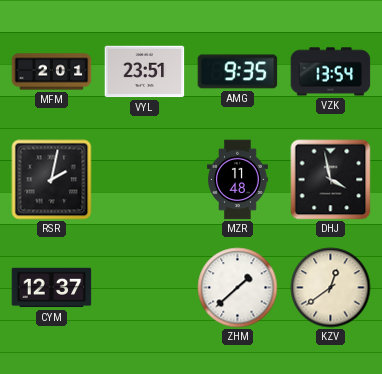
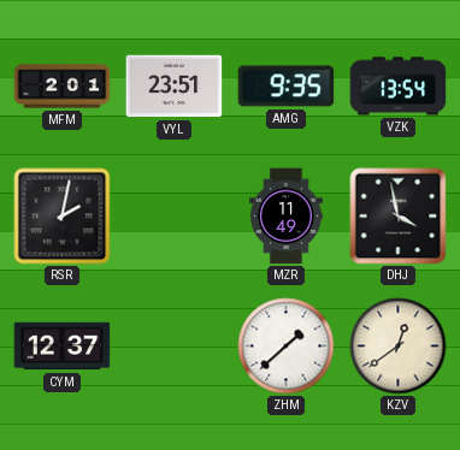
MZR: 11:48 -> 11:49 (287, 217)
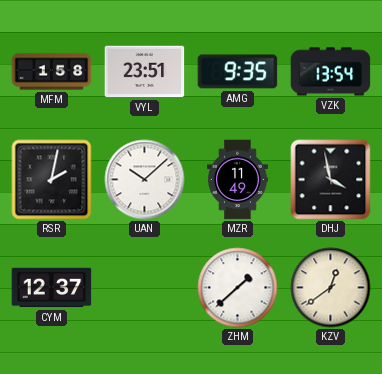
MFM: 2:01 -> 1:58 (52, 72)
UAN: none -> 10:08 (145, 180)
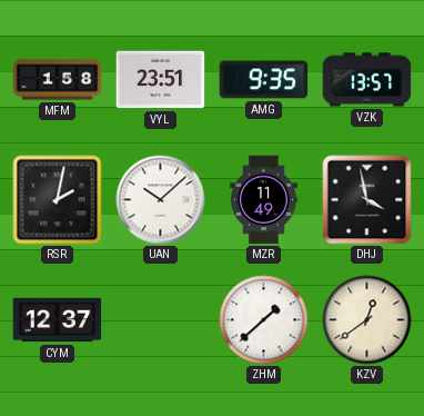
VZK: 13:54 -> 13:57 (367, 80)
